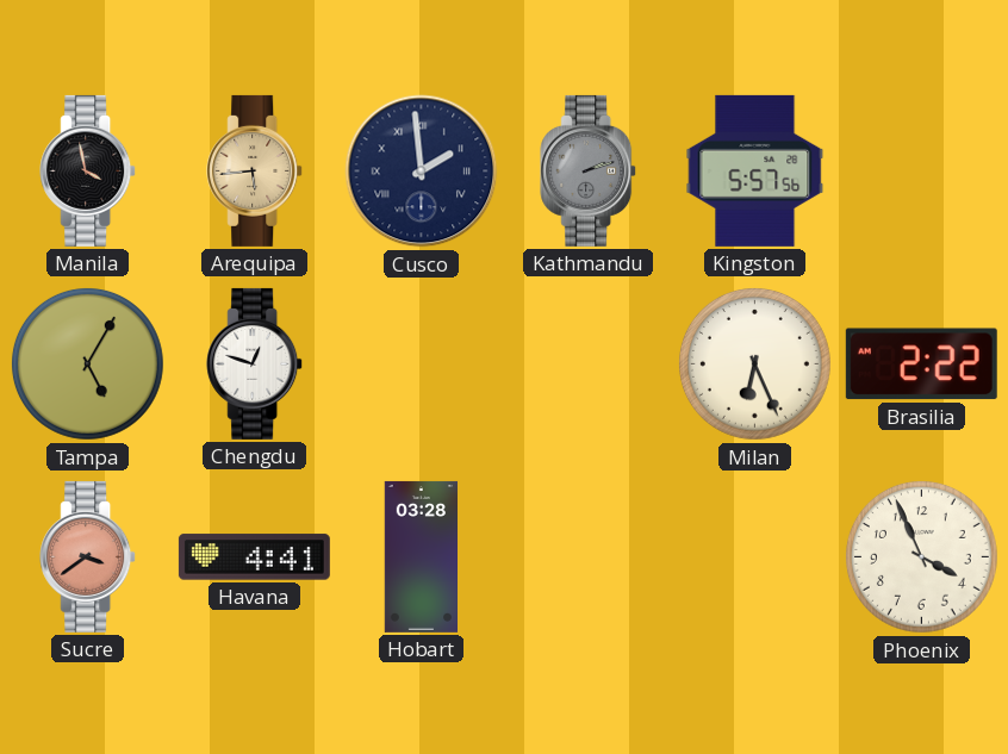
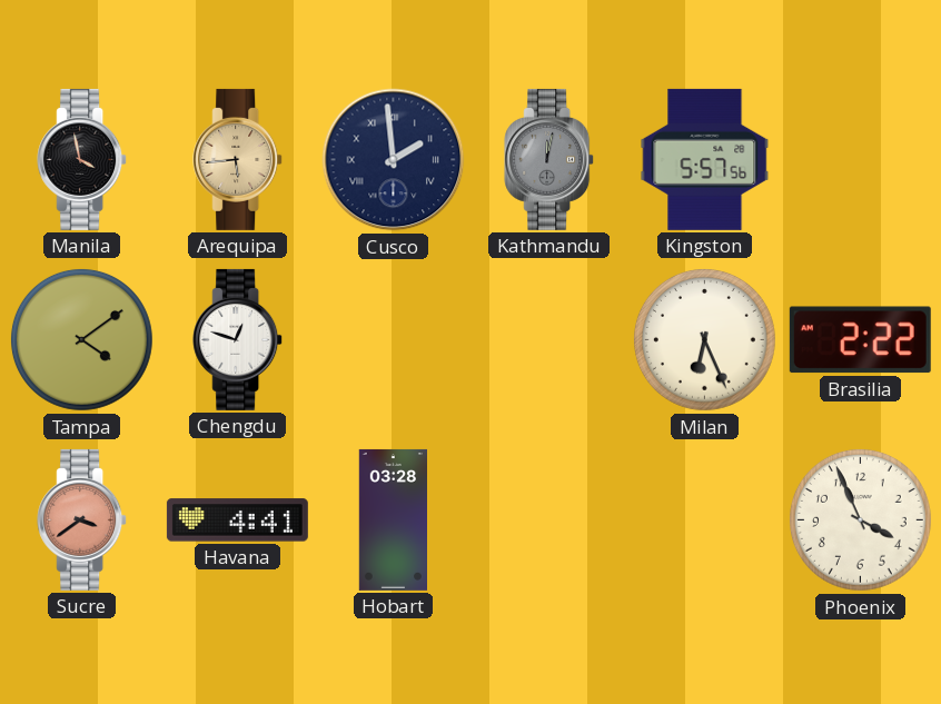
Kathmandu: 2:12 -> 12:02 (549, 159)
Tampa: 5:05 -> 4:09 (81, 339)
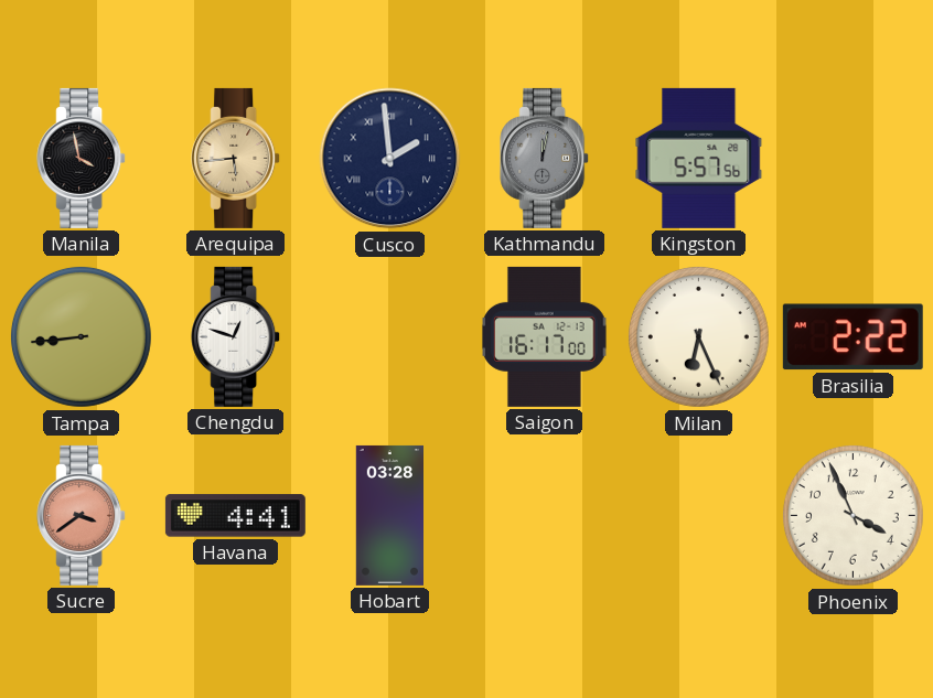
Tampa: 4:09 -> 8:44 (81, 336)
Saigon: none -> 16:17 (545, 336)
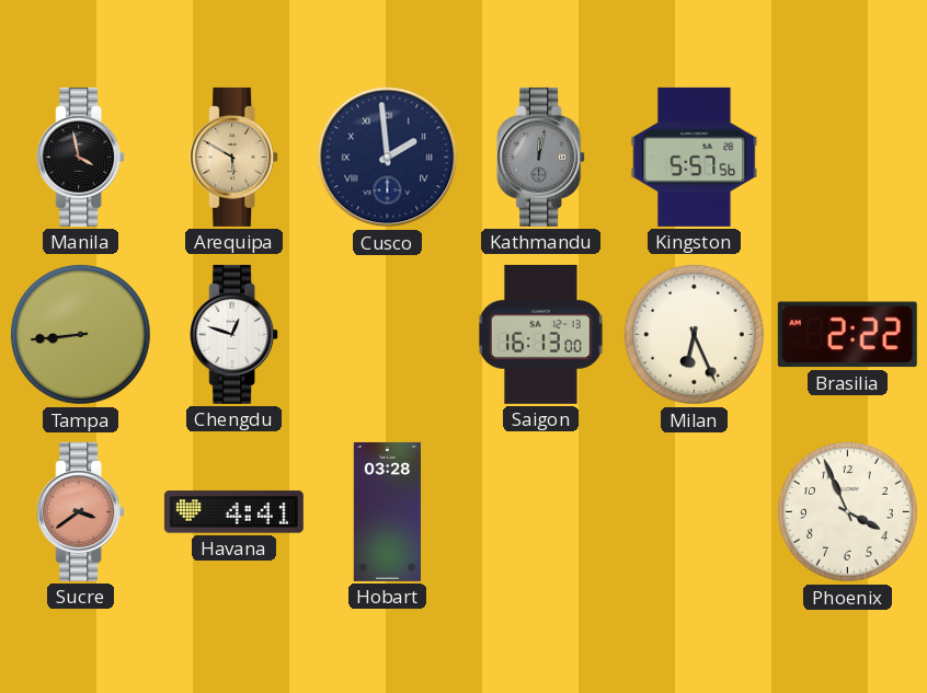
Arequipa: 5:44 -> 5:50 (234, 157)
Saigon: 16:17 -> 16:13 (541, 334)
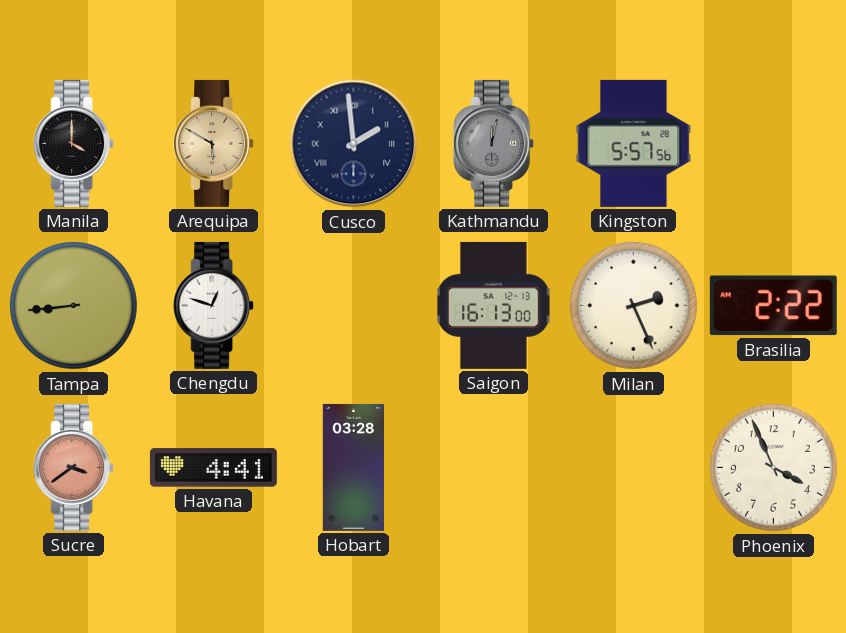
Manila: 3:58 -> 4:00 (74, 143)
Milan: 6:26 -> 2:26 (633, 305)
